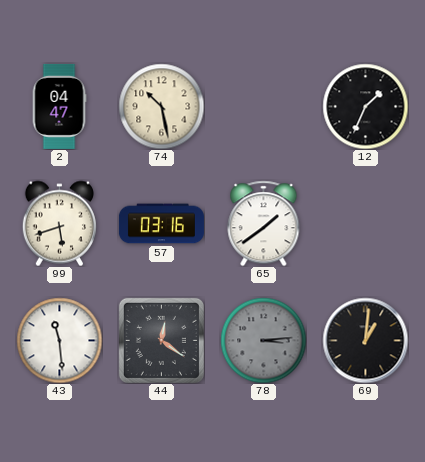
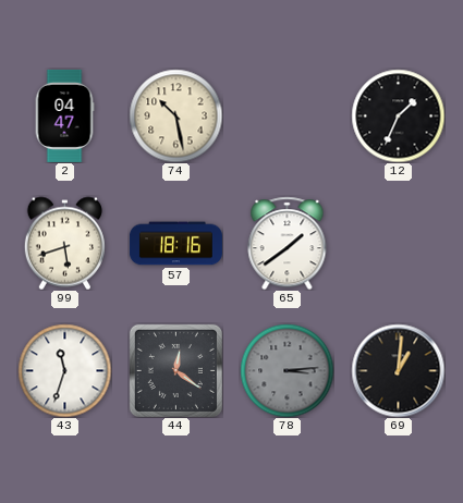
57: 03:16 -> 18:16 (175, 244)
43: 11:29 -> 11:33 (64, 370)
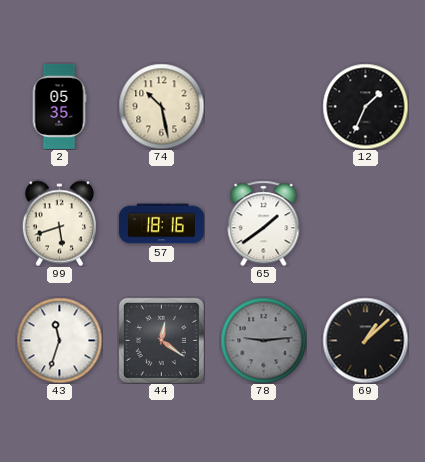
2: 04:47 -> 05:35 (59, 106)
78: 3:14 -> 9:14 (263, 340)
69: 1:01 -> 1:08 (365, 340)
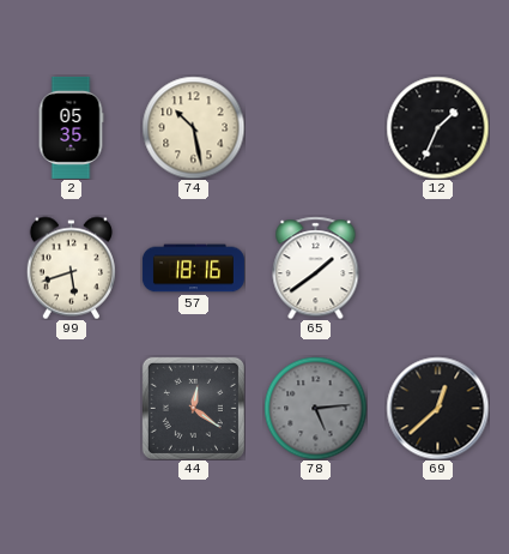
43: 11:33 -> none (59, 340)
78: 9:14 -> 5:14 (315, 408)
69: 1:08 -> 12:38 (437, 408)
